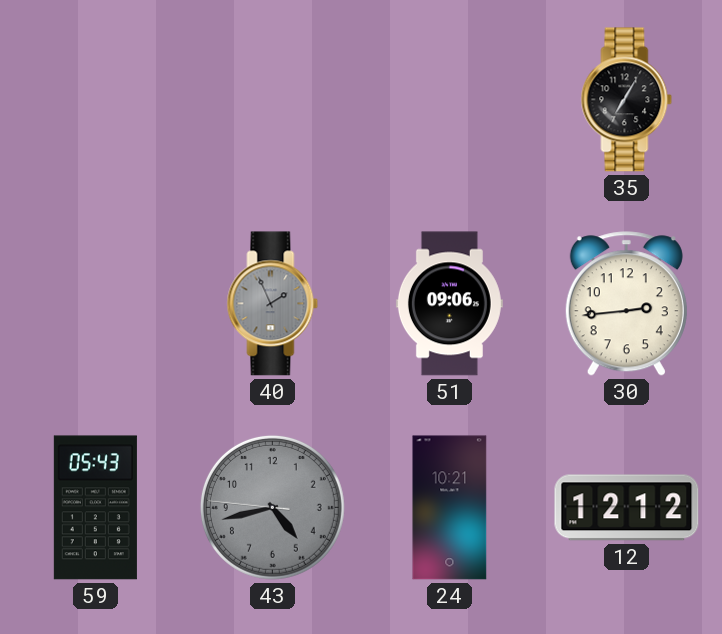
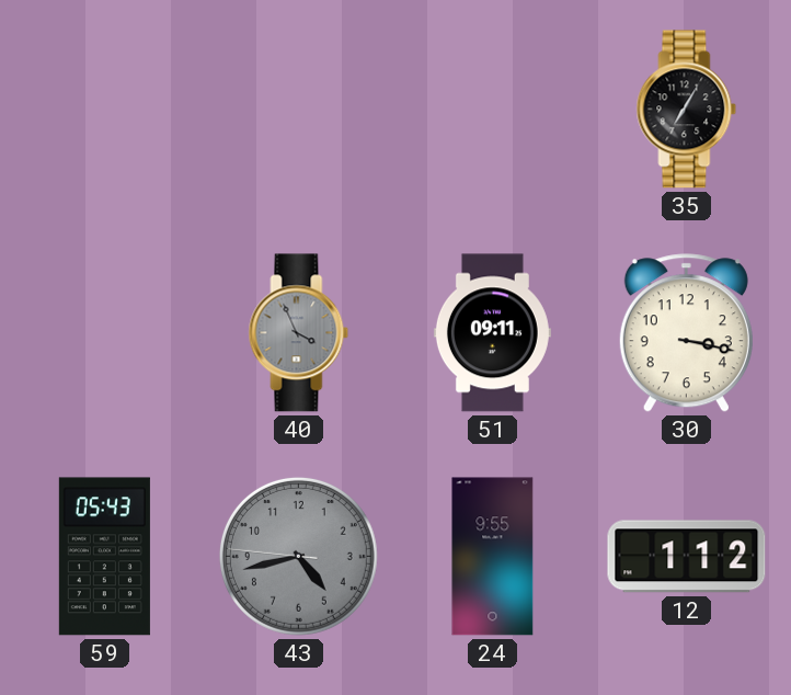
40: 1:56 -> 3:56 (299, 333)
51: 09:06 -> 09:11 (492, 333)
30: 2:44 -> 3:17 (686, 333)
24: 10:21 -> 9:55 (493, 557)
12: 12:12 -> 1:12 (687, 557)
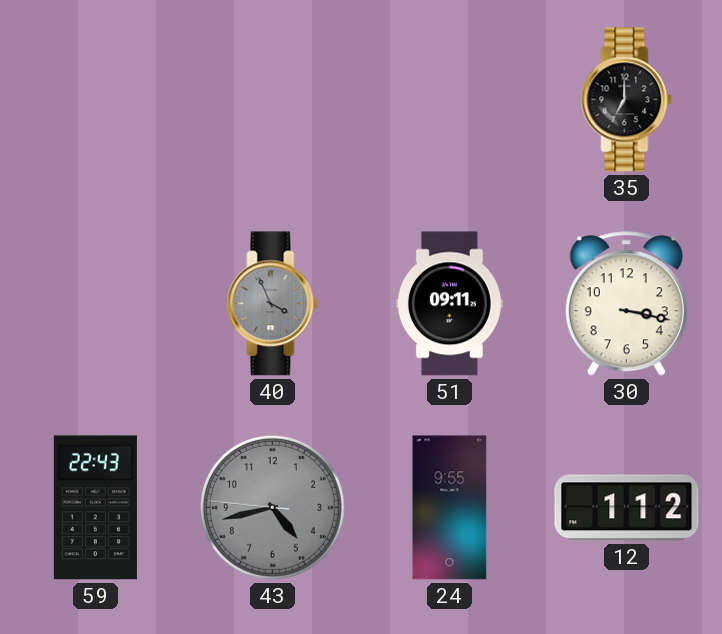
35: 7:05 -> 7:00 (627, 100)
59: 05:43 -> 22:43 (95, 508)
